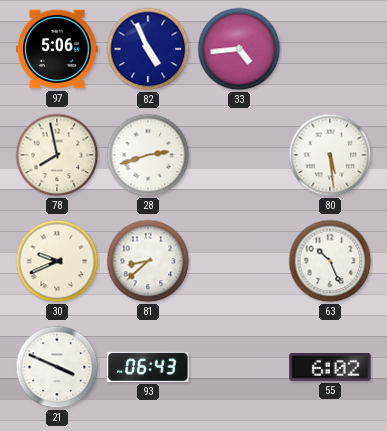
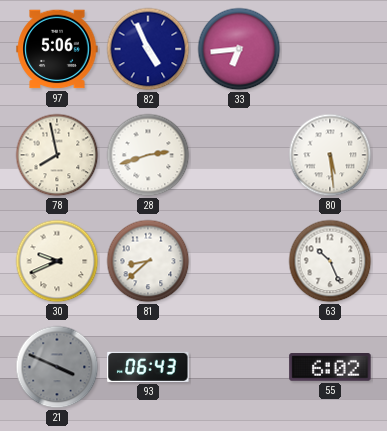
33: 4:44 -> 6:44 (239, 49)
21 dial: white -> grey (57, 367)
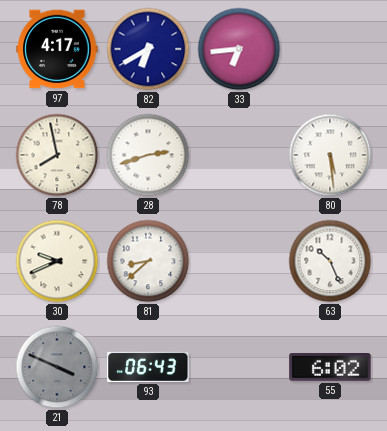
97: 5:06 -> 4:17 (57, 49)
82: 4:56 -> 6:40 (148, 49)
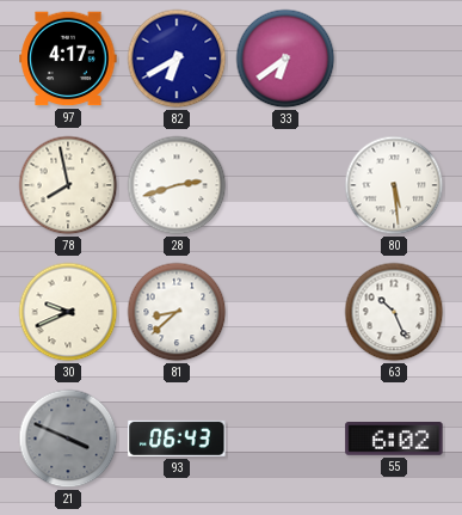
33: 6:44 -> 6:39 (285, 59)
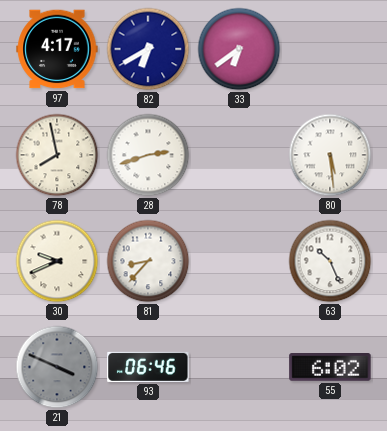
81: 8:38 -> 8:37 (148, 261)
93: 06:43 -> 06:46 (148, 367)
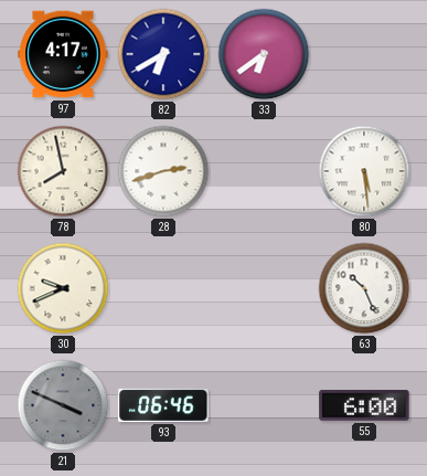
81: 8:37 -> none (148, 261)
55: 6:02 -> 6:00 (364, 405)
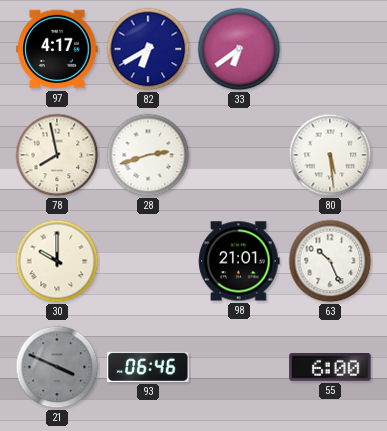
30: 9:41 -> 10:00 (57, 261)
98: none -> 21:01 (239, 261)
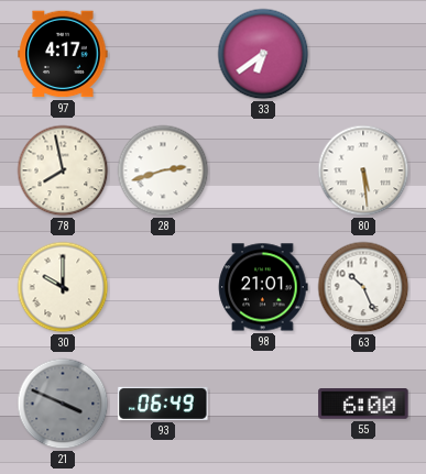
82: 6:40 -> none (148, 49)
93: 06:46 -> 06:49 (163, 404)
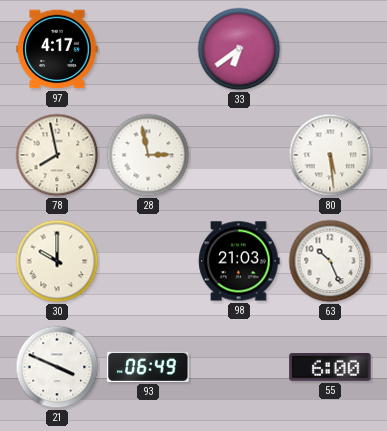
28: 2:42 -> 2:58 (148, 155)
98: 21:01 -> 21:03 (239, 261)
21 dial: grey -> white (57, 367)
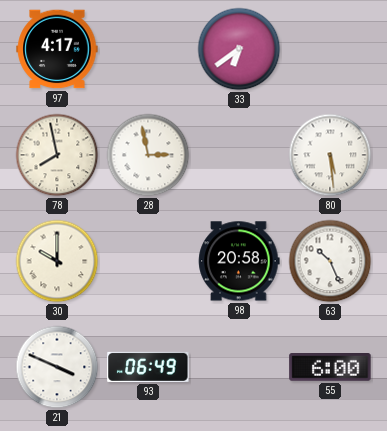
98: 21:03 -> 20:58 (239, 261)
